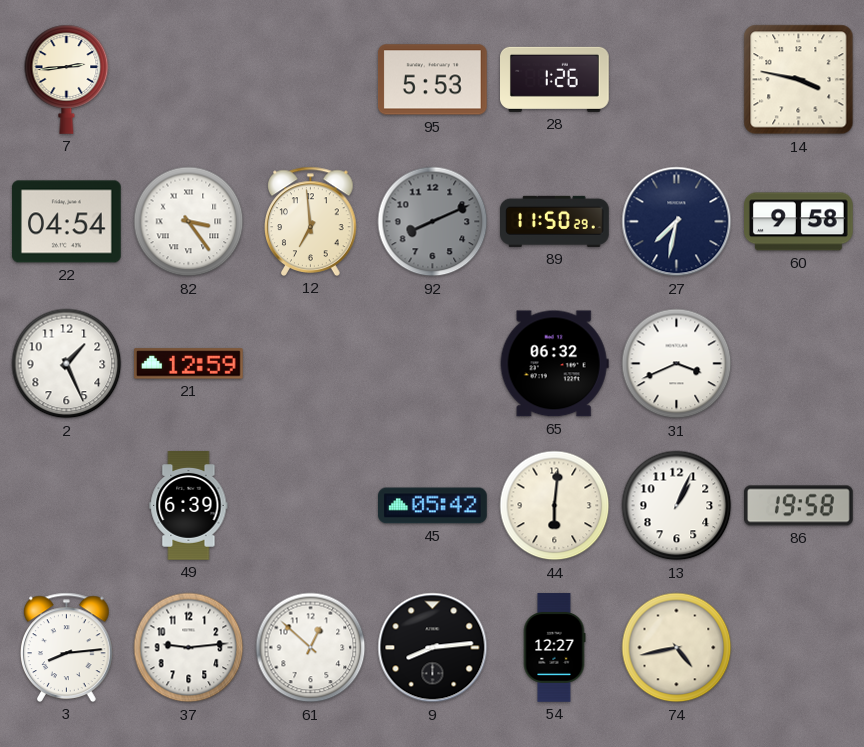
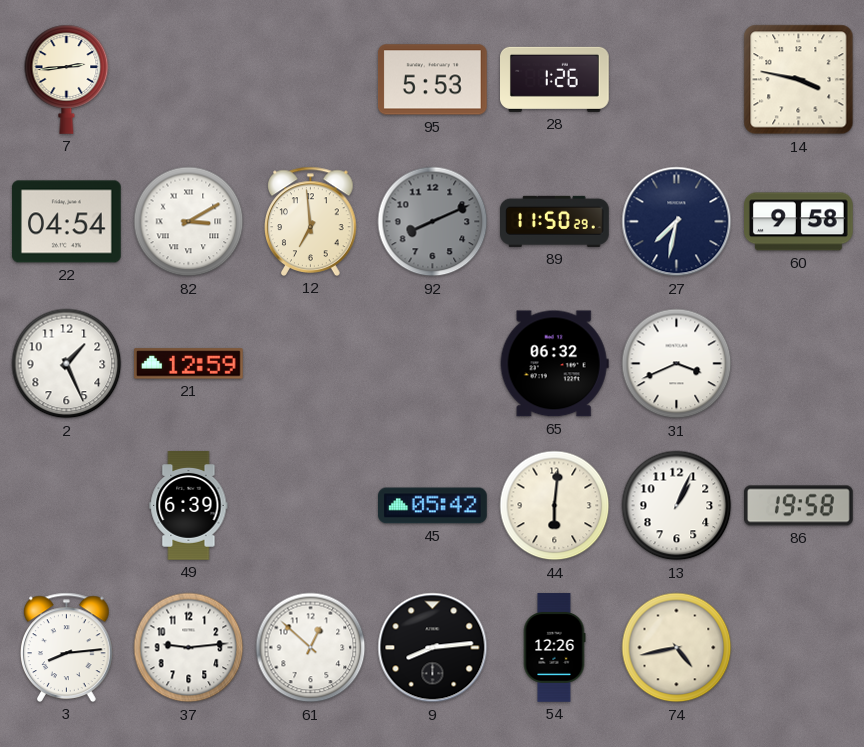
82: 3:24 -> 3:10 (189, 222)
54: 12:27 -> 12:26 (554, 648)
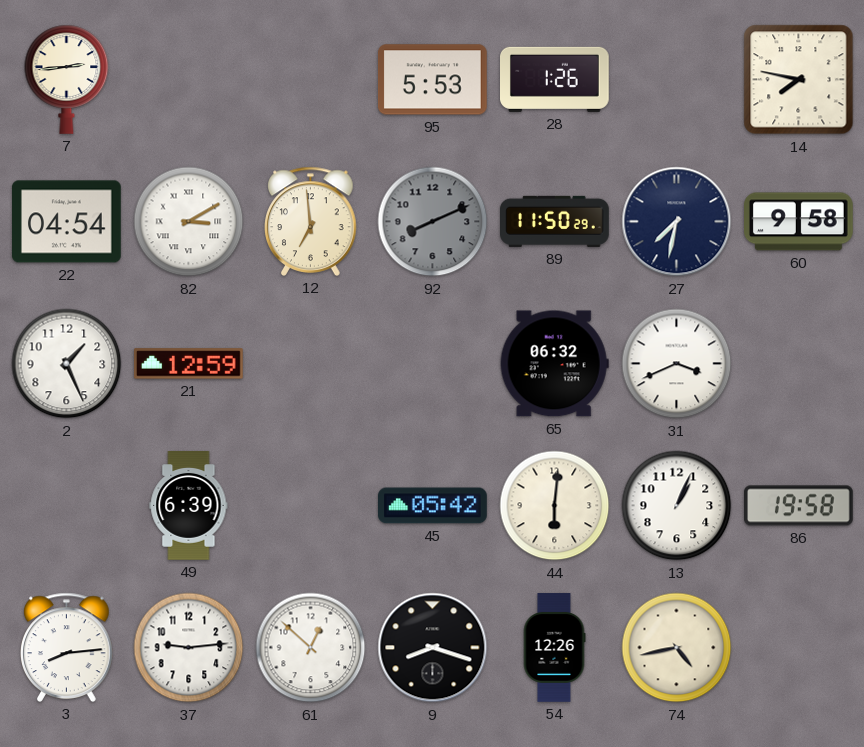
14: 3:47 -> 7:47 (799, 80)
9: 8:14 -> 8:18 (433, 648)
